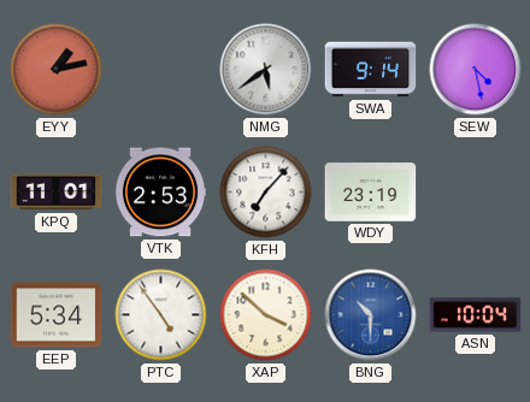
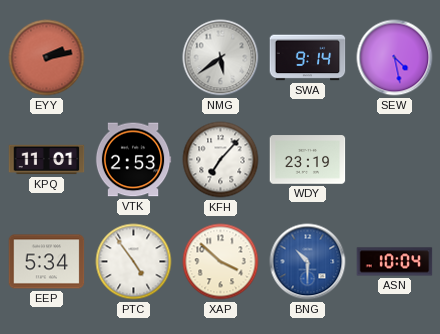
EYY: 1:13 -> 2:13 (47, 58)
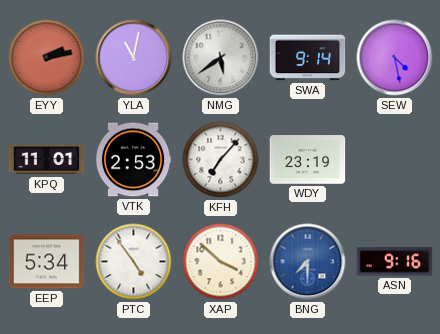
YLA: none -> 11:02 (134, 58)
BNG: 10:30 -> 7:30 (308, 262)
ASN: 10:04 -> 9:16 (395, 262)
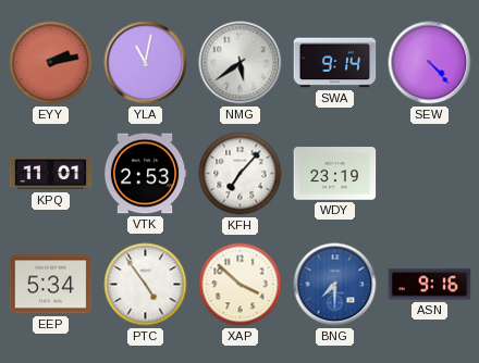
SEW: 4:28 -> 4:23 (430, 63)
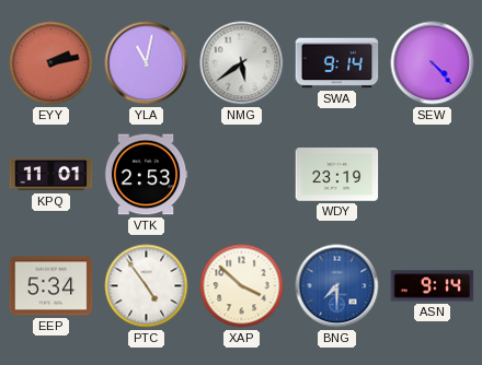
KFH: 7:07 -> none (241, 174)
ASN: 9:16 -> 9:14 (433, 286)
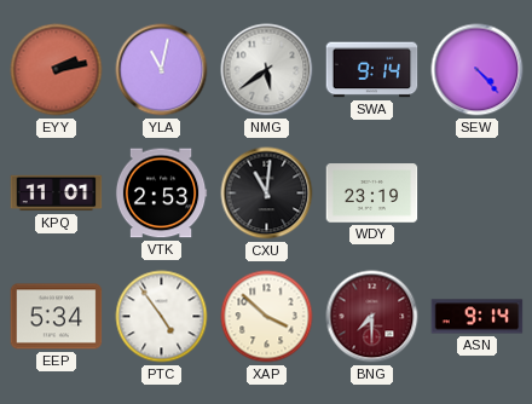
CXU: none -> 11:01 (267, 194)
BNG dial: blue -> burgundy (372, 317)
